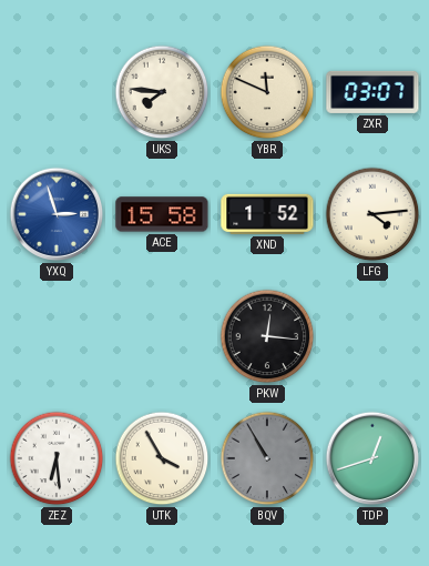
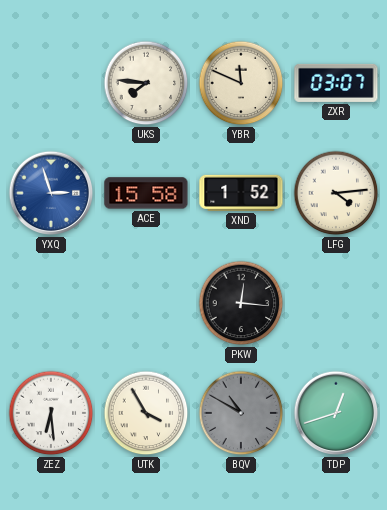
BQV: 10:55 -> 10:50 (241, 413)
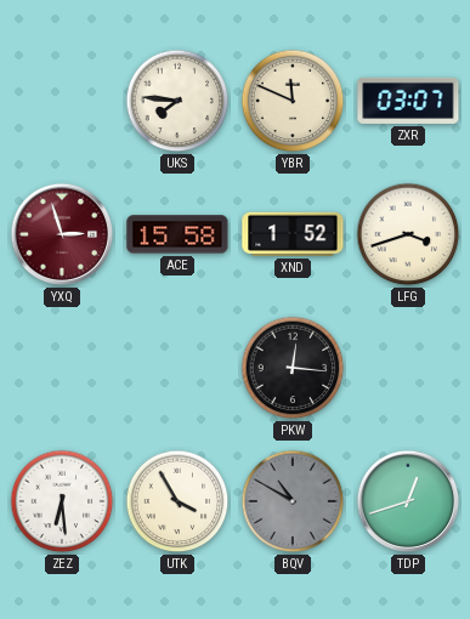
YXQ dial: blue -> burgundy (62, 234)
LFG: 4:14 -> 3:42 (408, 234)
